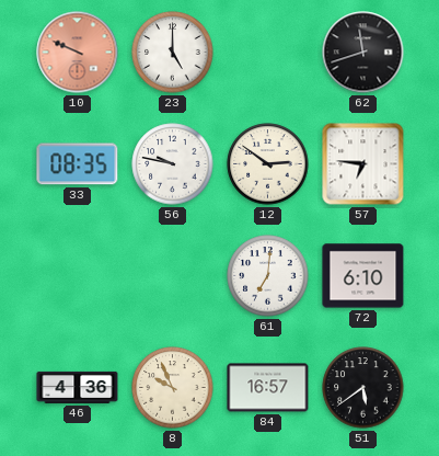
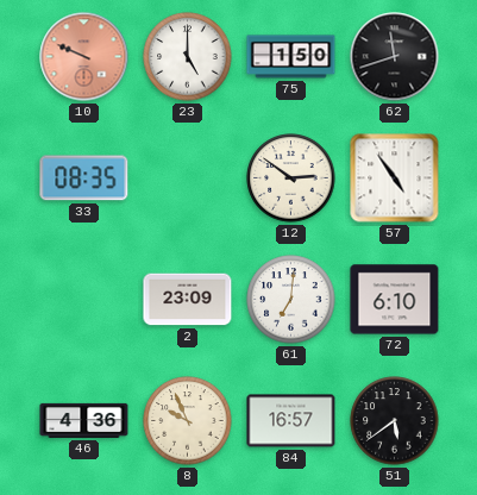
75: none -> 1:50 (291, 57)
56: 9:47 -> none (173, 164)
57: 6:46 -> 4:54 (395, 178)
2: none -> 23:09 (188, 300)
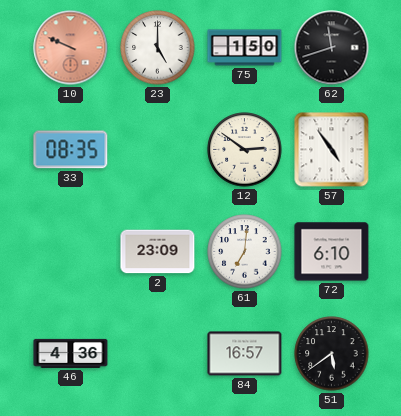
8: 9:56 -> none (188, 421)
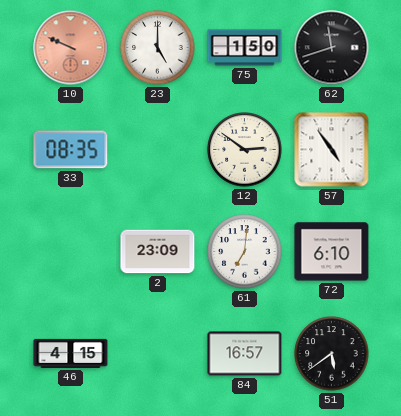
46: 4:36 -> 4:15 (71, 353)
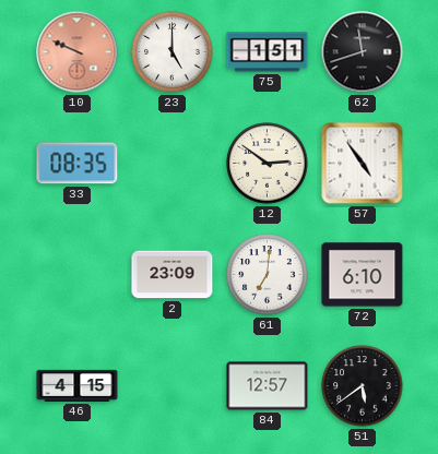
75: 1:50 -> 1:51 (268, 52)
84: 16:57 -> 12:57 (268, 386)
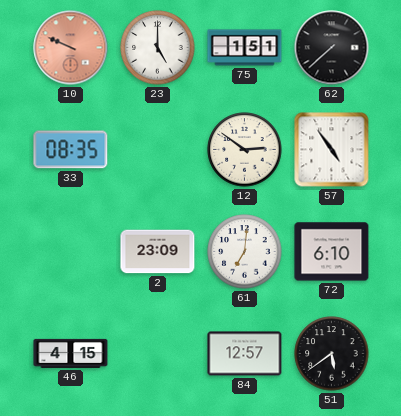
62: 11:42 -> 7:38 (332, 48)
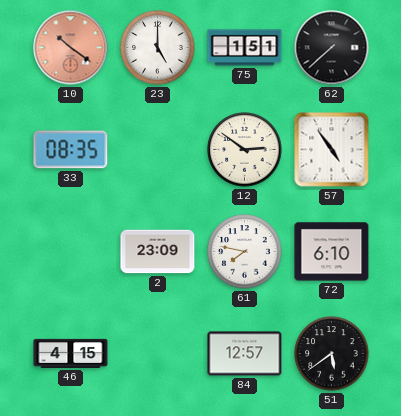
10: 9:49 -> 10:21 (71, 48)
61: 7:01 -> 7:47 (245, 252)
